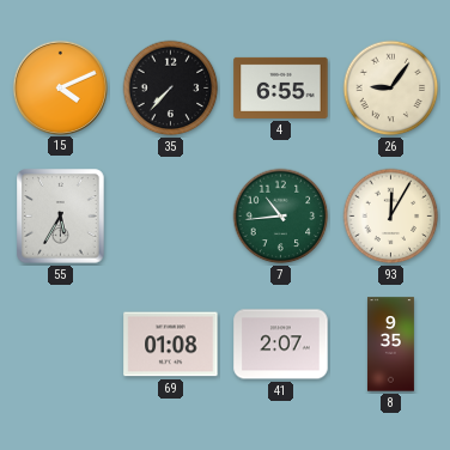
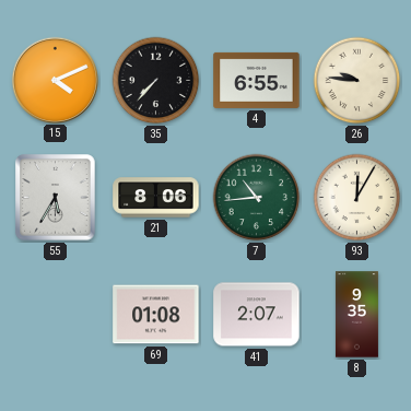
26: 9:06 -> 9:46 (357, 81)
21: none -> 8:06 (156, 198)
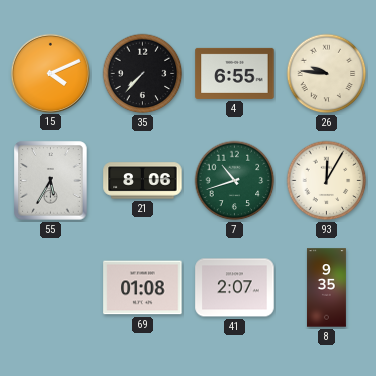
7: 10:44 -> 10:42 (235, 181)
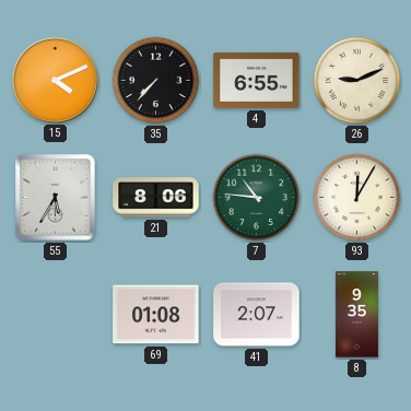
26: 9:46 -> 9:11 (357, 81)
7: 10:42 -> 10:46 (257, 198)
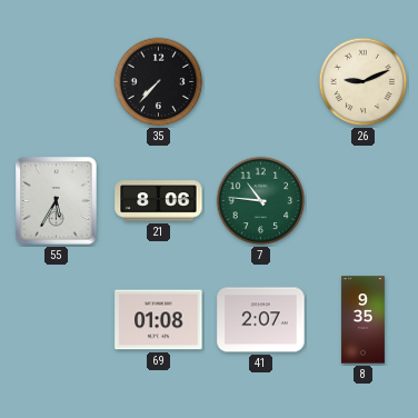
15: 4:11 -> none (55, 80)
4: 6:55 -> none (257, 80)
93: 12:05 -> none (357, 198)
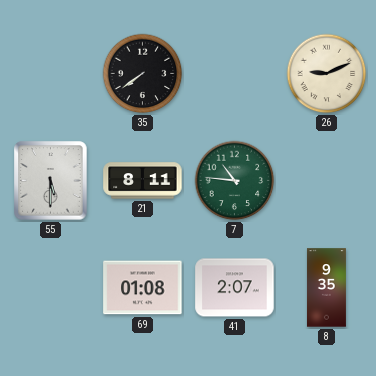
35: 7:37 -> 7:39 (143, 74)
55: 5:35 -> 5:30 (51, 181)
21: 8:06 -> 8:11 (143, 181)
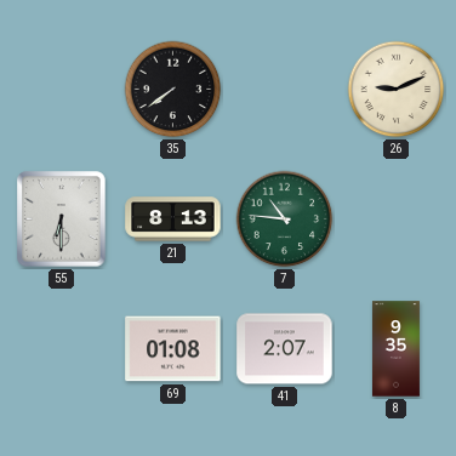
55: 5:30 -> 6:30 (62, 220)
21: 8:11 -> 8:13 (173, 220)
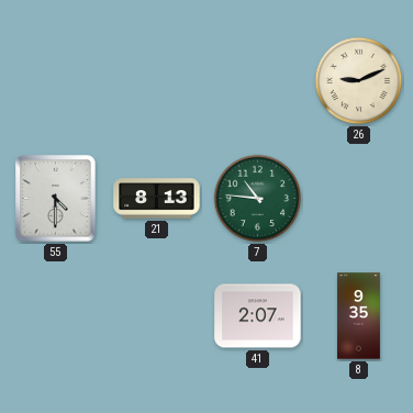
35: 7:39 -> none (173, 90)
55: 6:30 -> 4:30 (56, 199)
69: 01:08 -> none (173, 349)
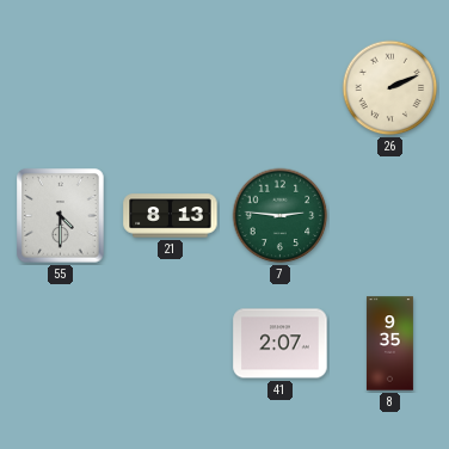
26: 9:11 -> 2:11 (390, 88)
7: 10:46 -> 2:46 (281, 216)
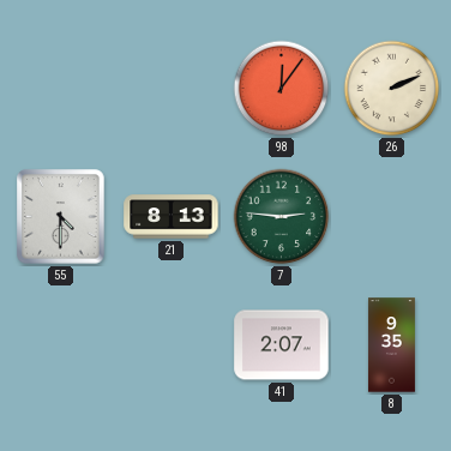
98: none -> 12:06 (282, 89)
